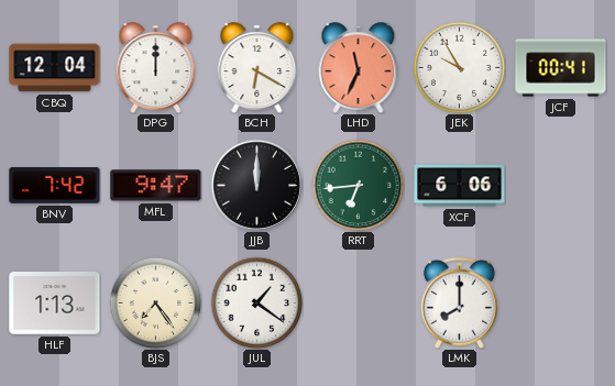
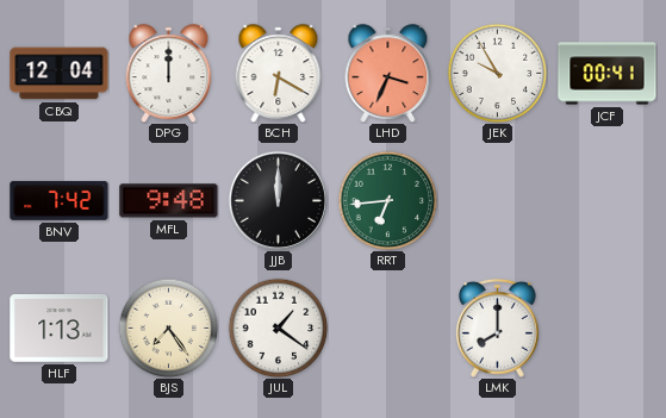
LHD: 11:34 -> 3:34 (388, 73)
MFL: 9:47 -> 9:48 (169, 201)
XCF: 6:06 -> none (460, 186)
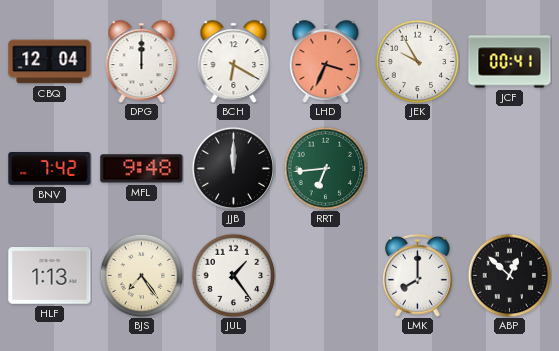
JUL: 1:21 -> 1:24 (233, 275)
ABP: none -> 12:52 (509, 275)
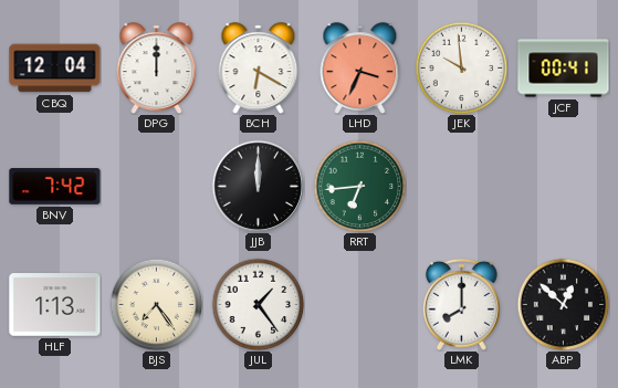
JEK: 9:55 -> 9:59 (461, 67)
MFL: 9:48 -> none (142, 169)
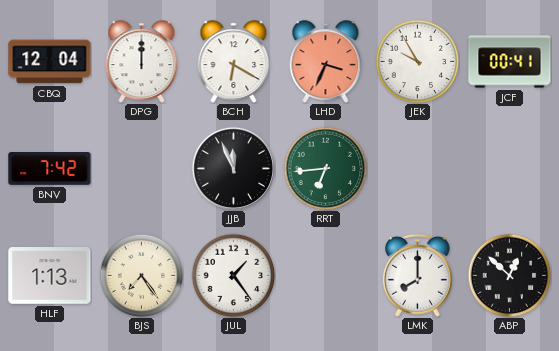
JEK: 9:59 -> 9:55 (417, 61)
JJB: 12:00 -> 11:56 (233, 168)
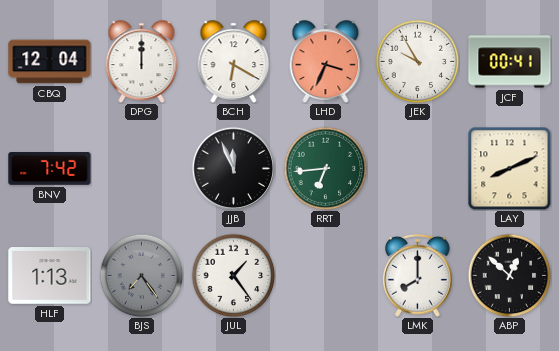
LAY: none -> 8:11 (509, 168)
BJS dial: cream -> grey (141, 275)
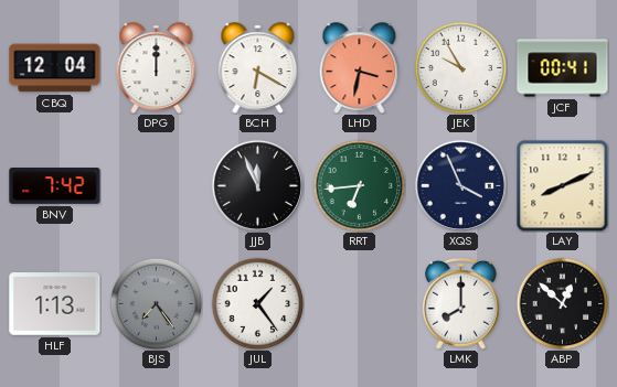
LHD: 3:34 -> 3:32 (360, 67)
XQS: none -> 3:56 (460, 185)
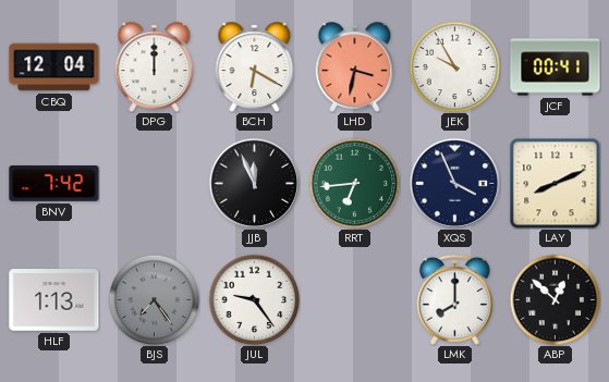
JUL: 1:24 -> 9:24 (254, 299)
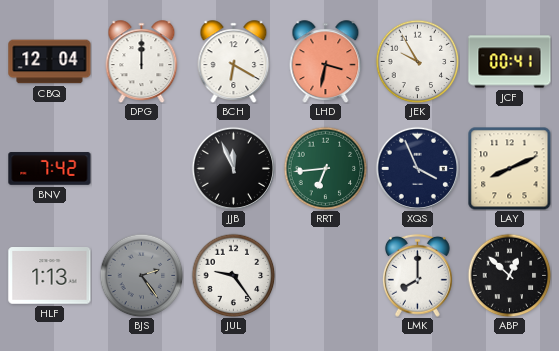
BJS: 7:24 -> 2:24 (141, 275)
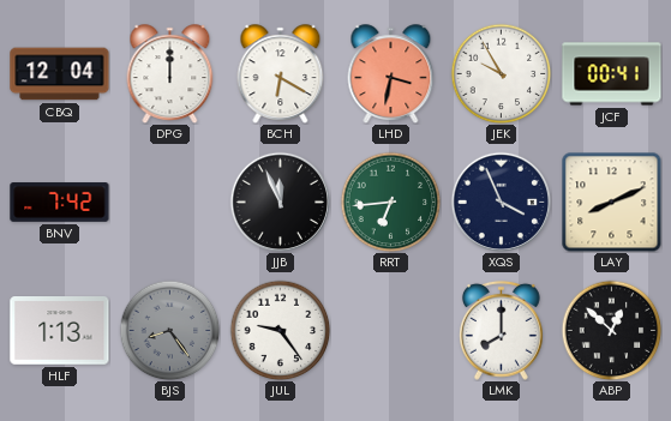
BJS: 2:24 -> 8:24 (169, 330)
